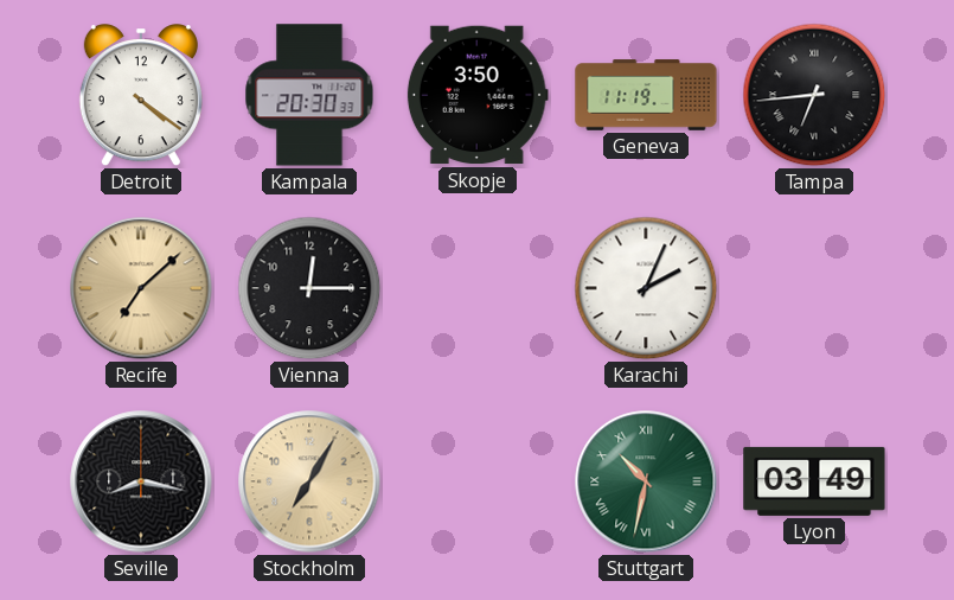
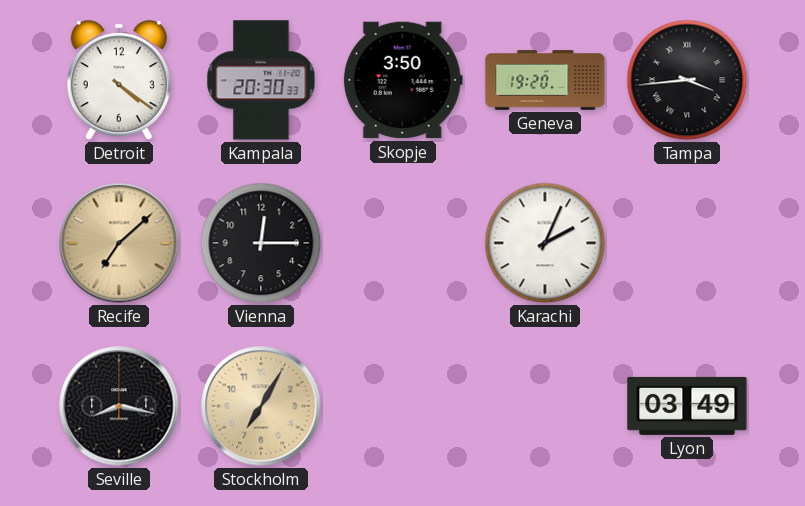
Geneva: 11:19 -> 19:20 (545, 80)
Tampa: 6:44 -> 3:44 (687, 80)
Stuttgart: 10:32 -> none (646, 481)
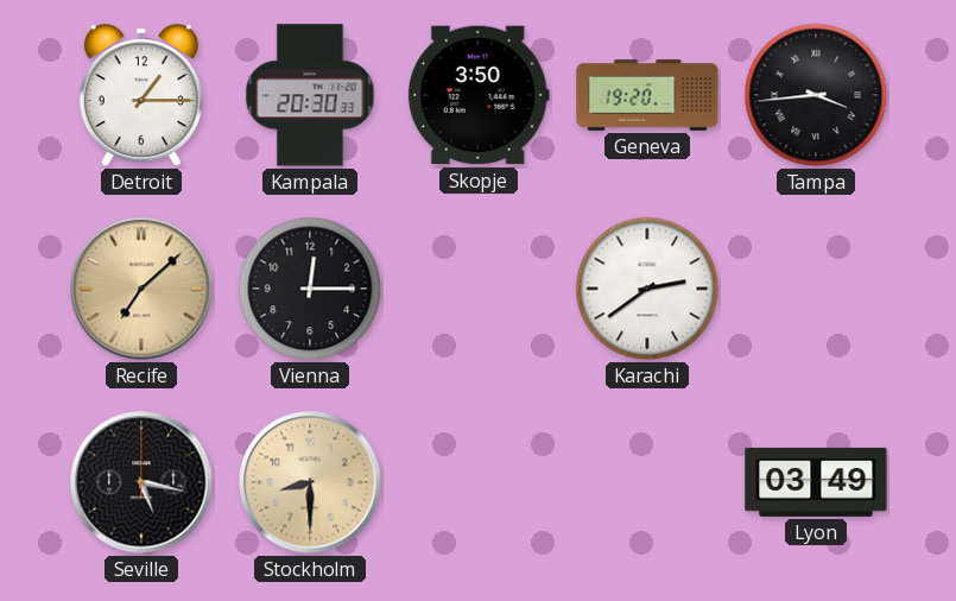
Detroit: 4:21 -> 1:15 (141, 96)
Karachi: 2:04 -> 2:39 (647, 289)
Seville: 8:17 -> 5:17 (141, 482)
Stockholm: 7:05 -> 8:30 (310, 482)
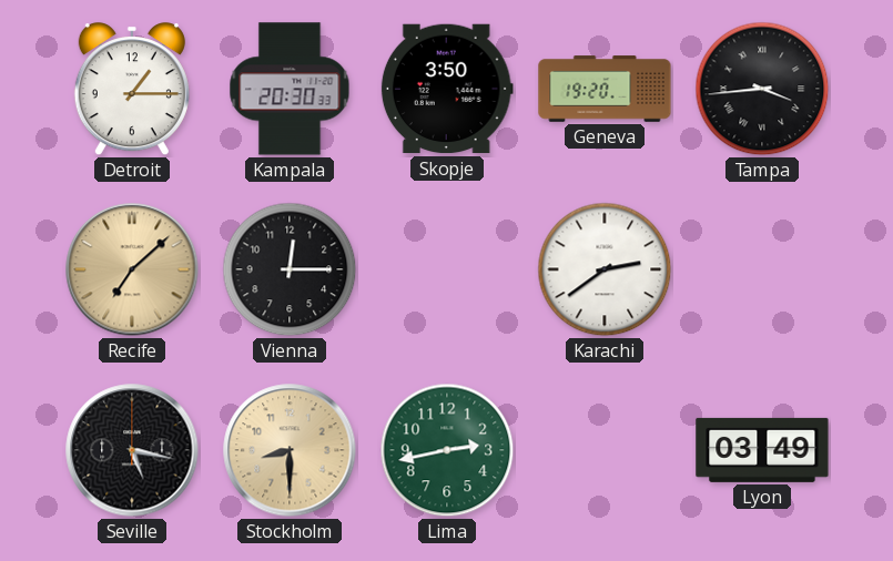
Lima: none -> 2:43 (447, 450)
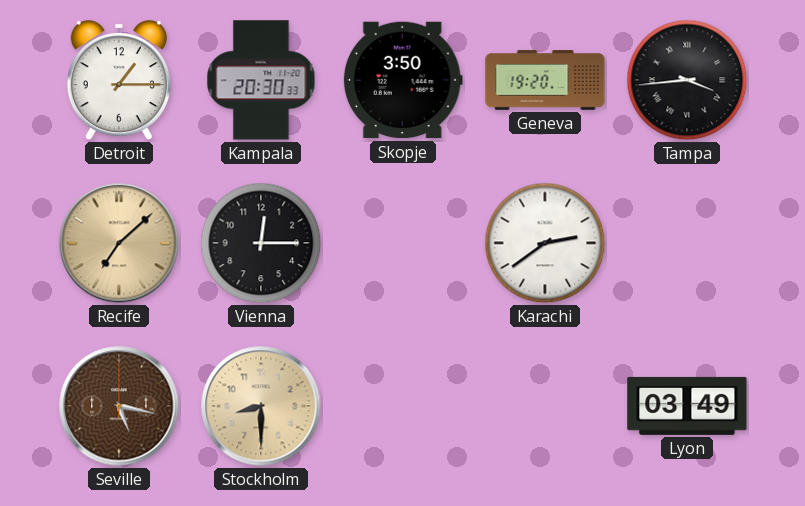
Seville dial: black -> brown (119, 406)
Lima: 2:43 -> none (447, 450)
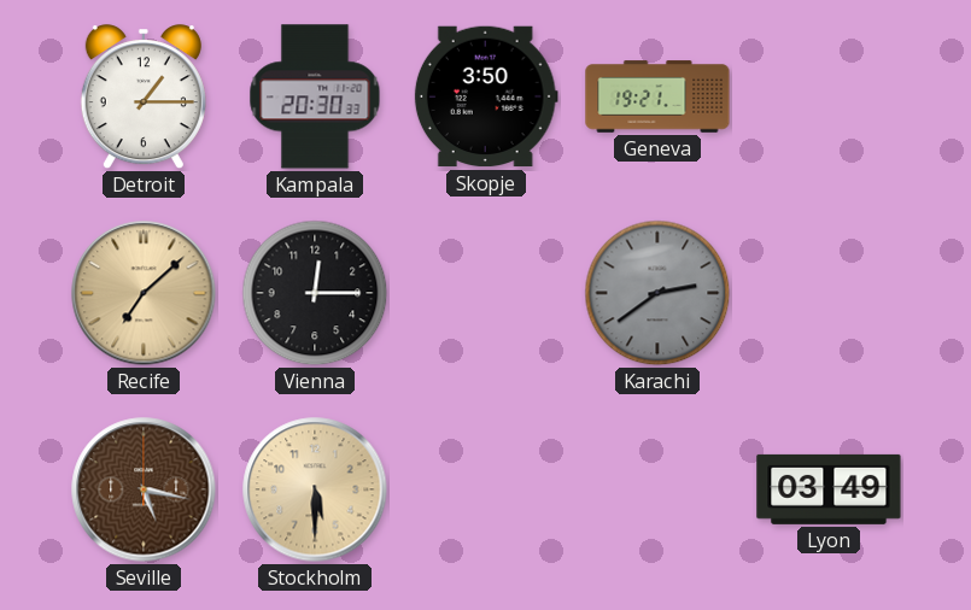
Geneva: 19:20 -> 19:21 (657, 96)
Tampa: 3:44 -> none (687, 80)
Karachi dial: white -> grey (657, 293)
Stockholm: 8:30 -> 5:30 (315, 489)
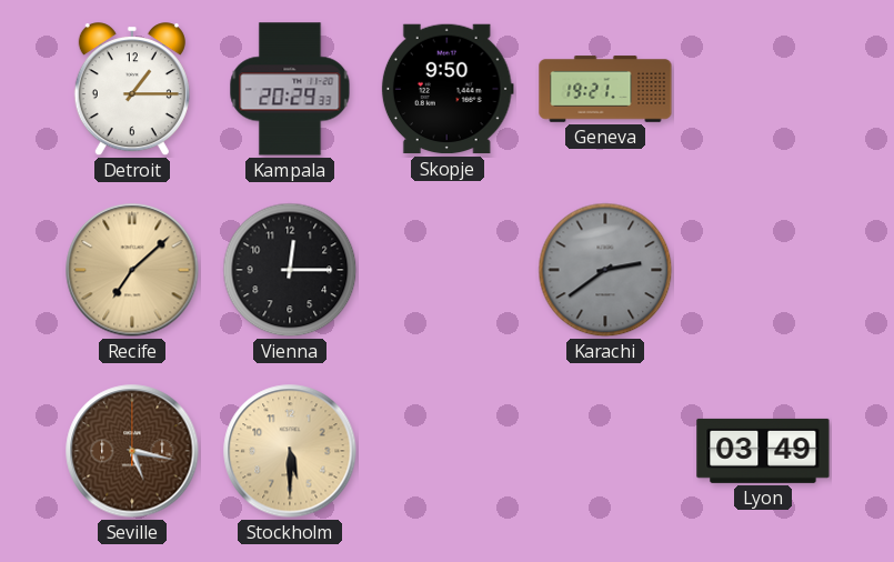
Kampala: 20:30 -> 20:29 (290, 89)
Skopje: 3:50 -> 9:50 (448, 89)
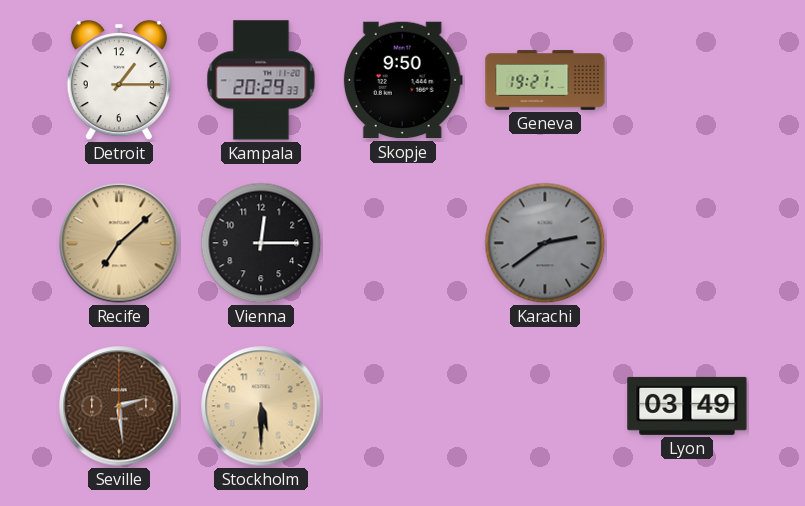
Seville: 5:17 -> 2:29 (119, 406)
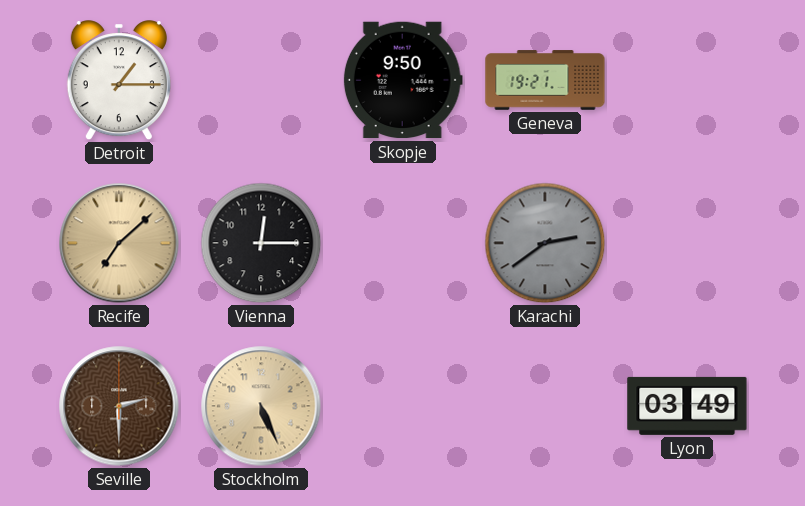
Kampala: 20:29 -> none (261, 80)
Seville: 2:29 -> 2:30 (119, 406)
Stockholm: 5:30 -> 5:26 (261, 406)
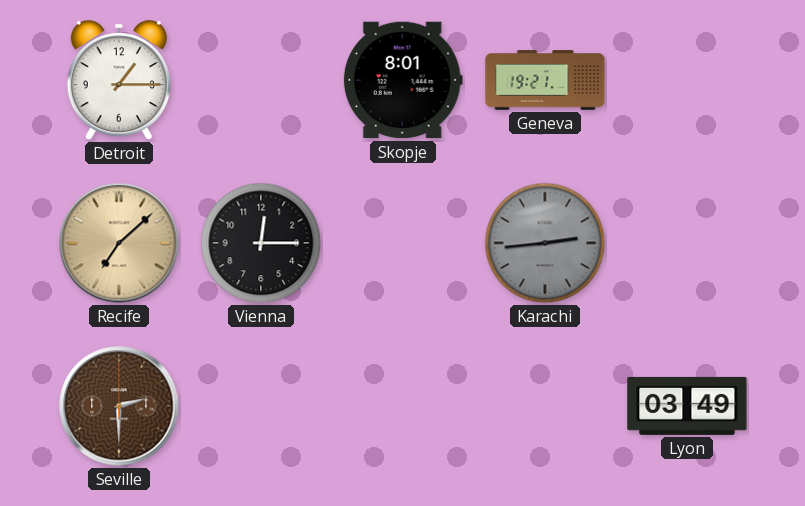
Skopje: 9:50 -> 8:01 (403, 80)
Karachi: 2:39 -> 2:44 (545, 243)
Stockholm: 5:26 -> none (261, 406)
